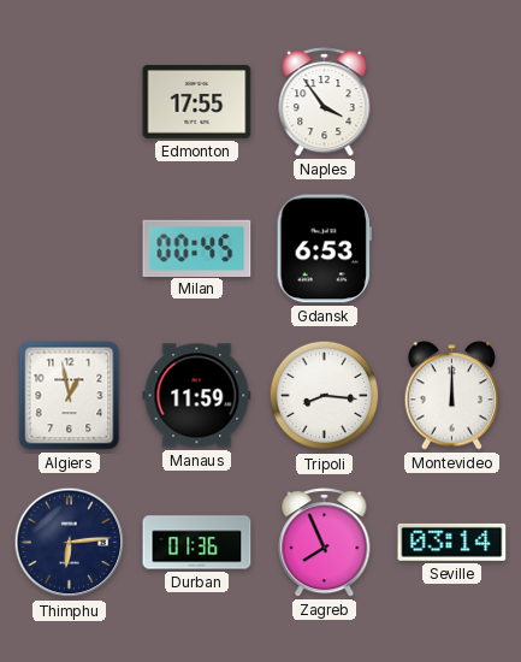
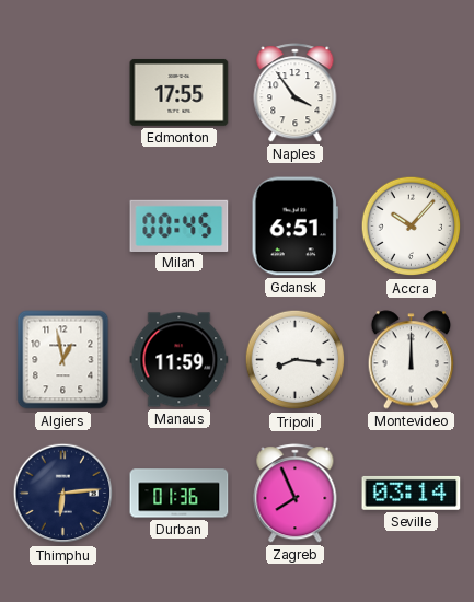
Gdansk: 6:53 -> 6:51 (294, 227)
Accra: none -> 10:07 (412, 227)
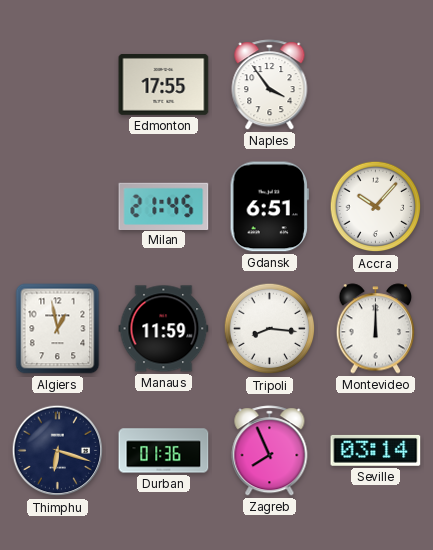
Milan: 00:45 -> 21:45 (164, 206)
Thimphu: 6:14 -> 6:18 (58, 451)
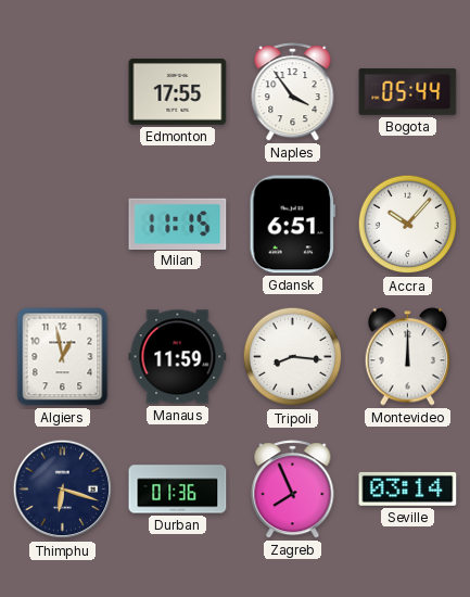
Bogota: none -> 05:44 (408, 91)
Milan: 21:45 -> 11:15 (178, 224)
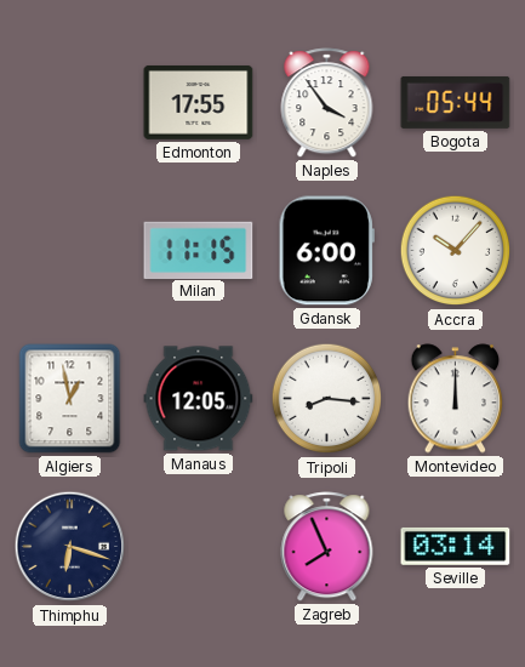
Gdansk: 6:51 -> 6:00 (326, 251)
Manaus: 11:59 -> 12:05 (199, 399)
Durban: 01:36 -> none (178, 490)
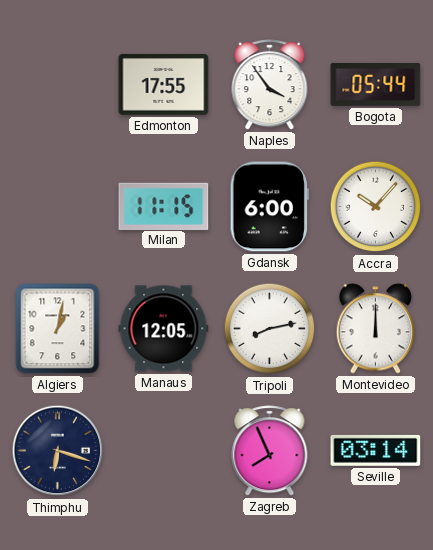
Algiers: 12:58 -> 1:02 (58, 329)
Tripoli: 8:16 -> 8:13 (270, 329)
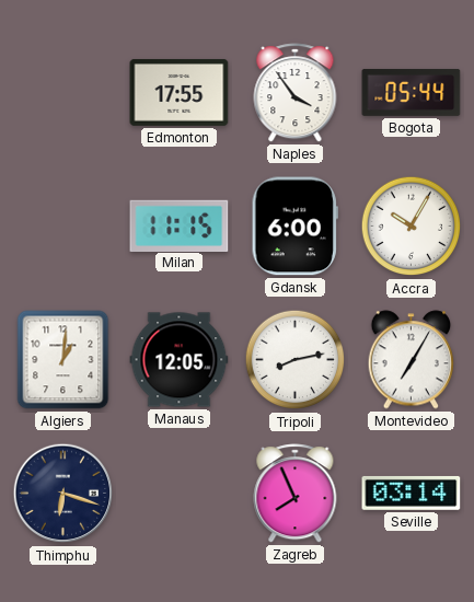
Accra: 10:07 -> 10:05 (412, 227)
Algiers: 1:02 -> 1:01 (63, 360)
Montevideo: 12:00 -> 7:05 (412, 360)
